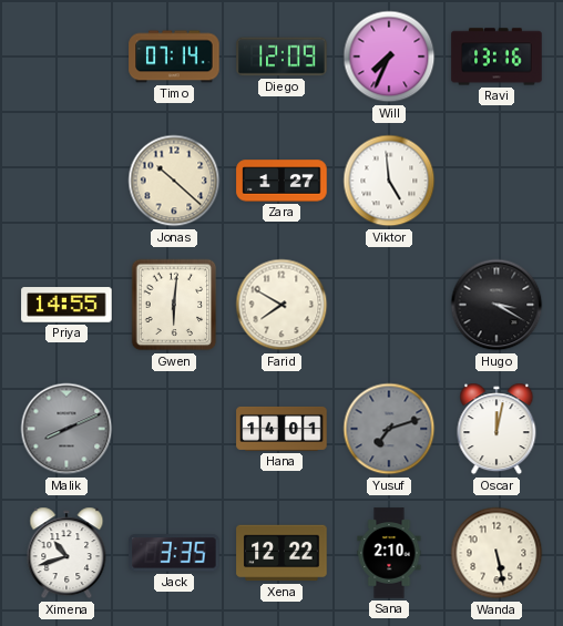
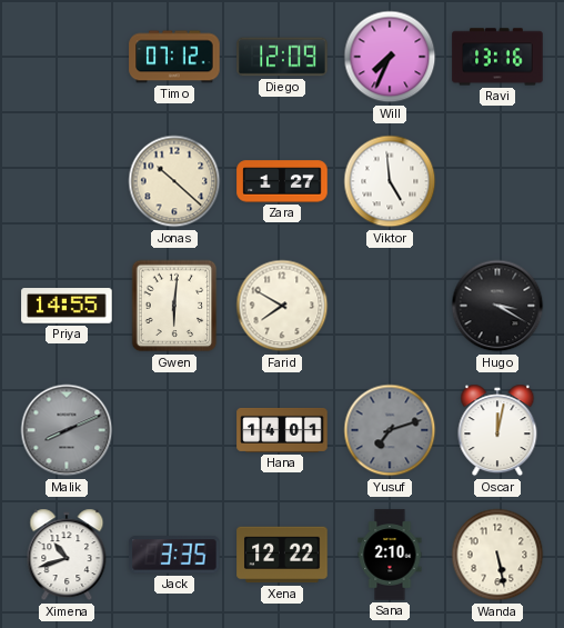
Timo: 07:14 -> 07:12 (174, 57)
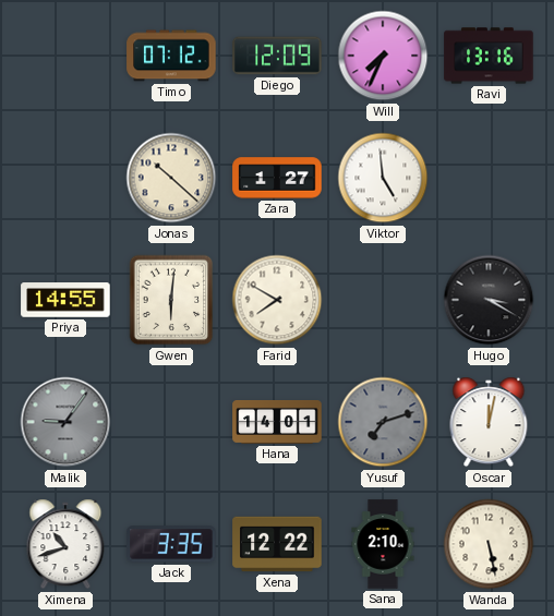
Malik: 8:11 -> 9:06 (65, 422)
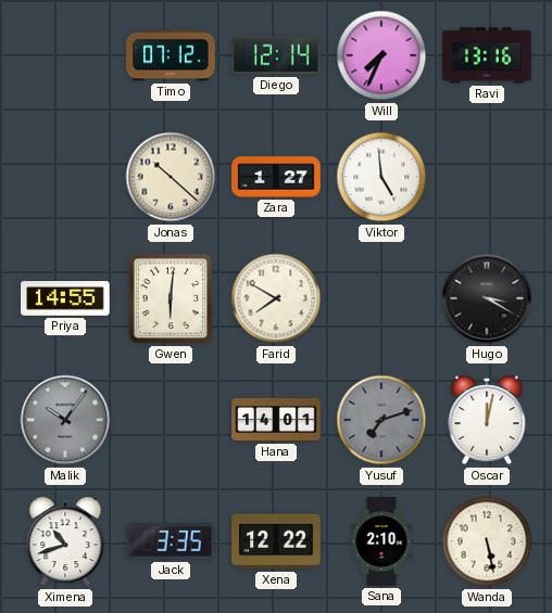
Diego: 12:09 -> 12:14 (276, 55)
Malik: 9:06 -> 10:06 (65, 420)
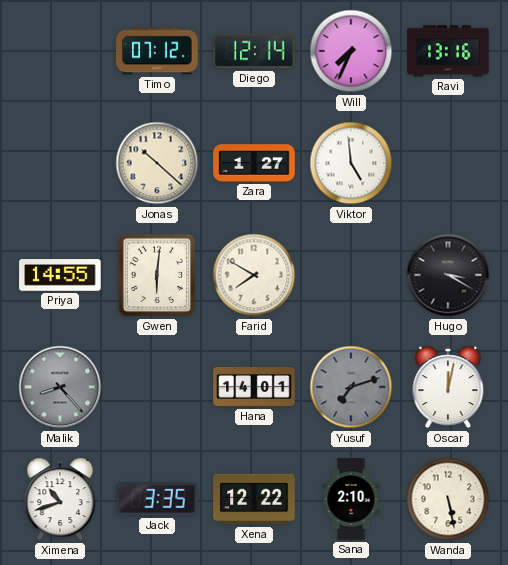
Malik: 10:06 -> 8:23 (60, 387)
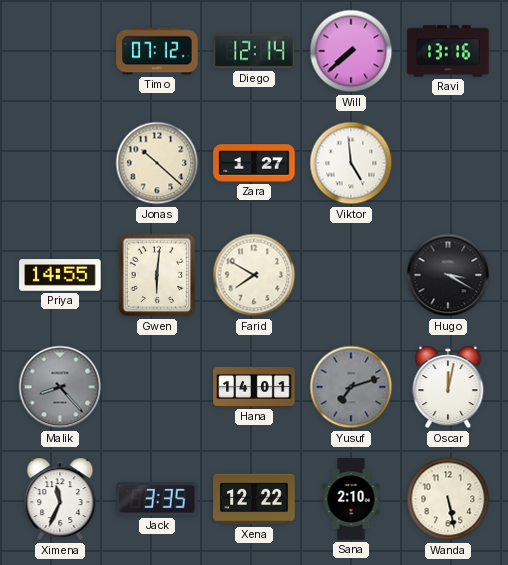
Will: 7:34 -> 7:38 (351, 51)
Ximena: 10:42 -> 11:34 (60, 499)
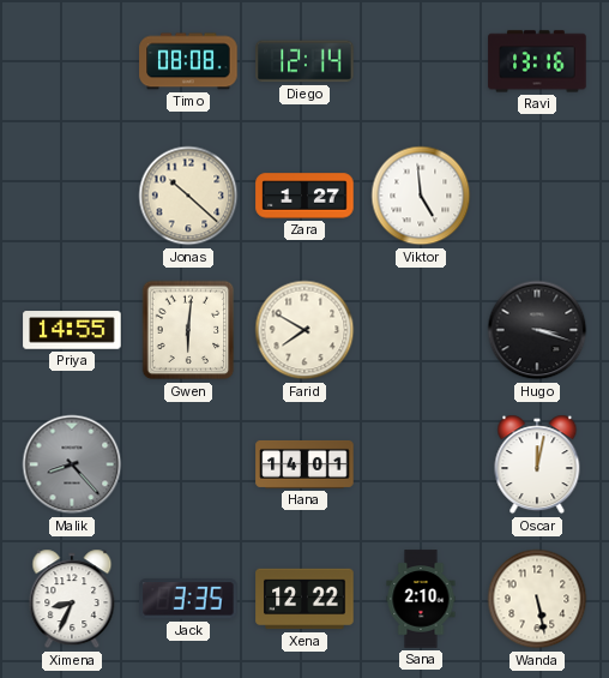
Timo: 07:12 -> 08:08 (188, 61)
Will: 7:38 -> none (351, 51)
Hugo: 3:20 -> 3:18 (537, 330)
Yusuf: 7:12 -> none (351, 387)
Ximena: 11:34 -> 8:34 (72, 599)
